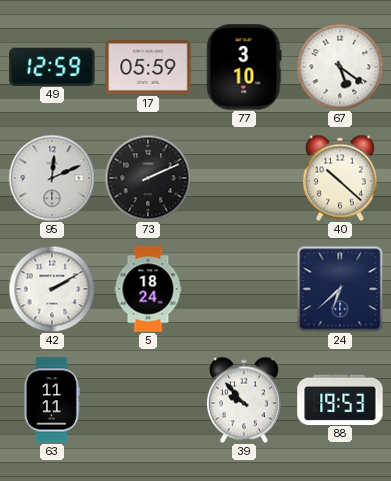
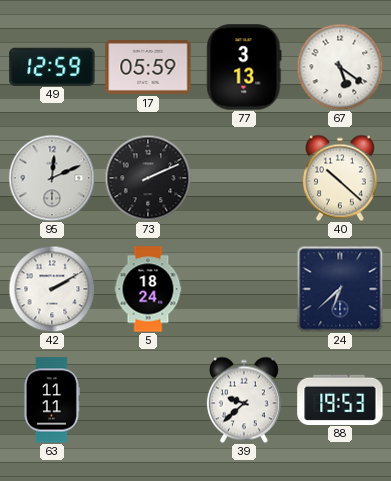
77: 3:10 -> 3:13 (244, 67)
39: 9:53 -> 9:38 (244, 400)
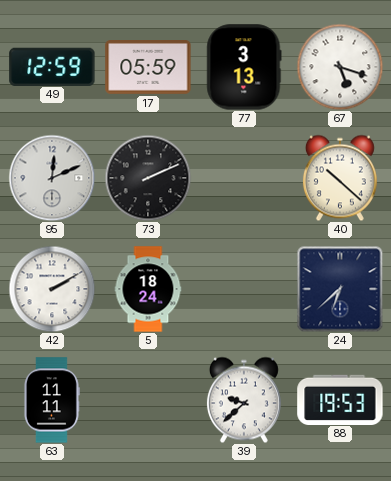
67: 5:21 -> 5:18 (340, 67)
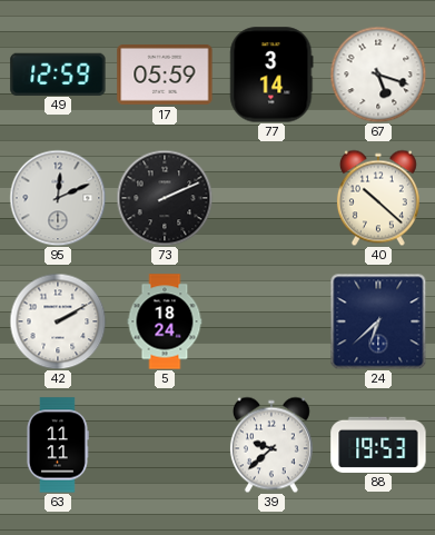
77: 3:13 -> 3:14 (271, 75)
